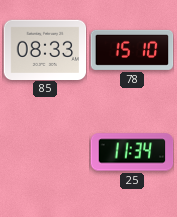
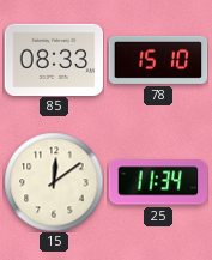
15: none -> 12:09 (54, 182)
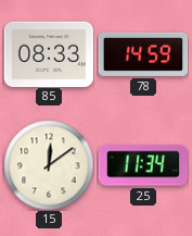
78: 15:10 -> 14:59 (143, 54)
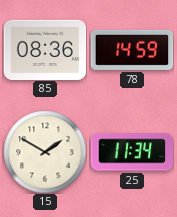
85: 08:33 -> 08:36 (45, 49)
15: 12:09 -> 1:50 (45, 152)
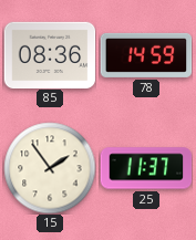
15: 1:50 -> 1:54 (50, 168)
25: 11:34 -> 11:37 (146, 168)
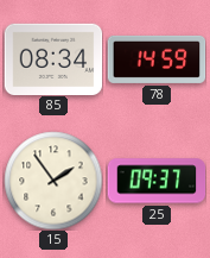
85: 08:36 -> 08:34 (53, 58)
25: 11:37 -> 09:37 (157, 181)
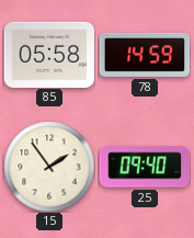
85: 08:34 -> 05:58 (49, 54)
25: 09:37 -> 09:40 (145, 167)
